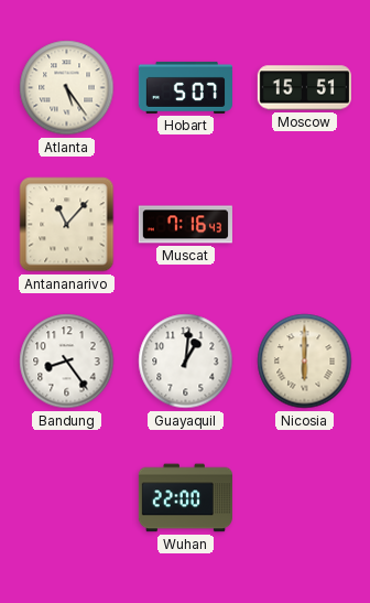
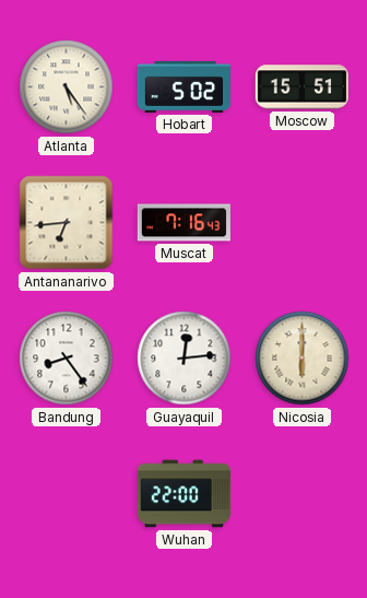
Hobart: 5:07 -> 5:02 (183, 86)
Antananarivo: 11:07 -> 6:44 (67, 223)
Guayaquil: 1:01 -> 12:14 (185, 359)
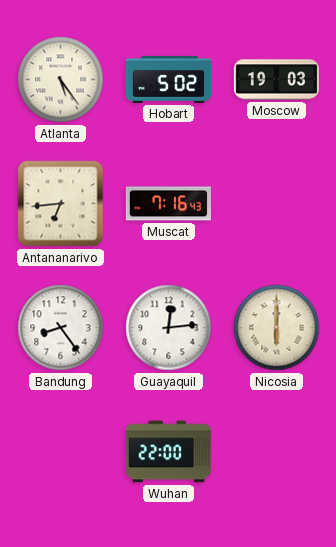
Moscow: 15:51 -> 19:03 (276, 80)
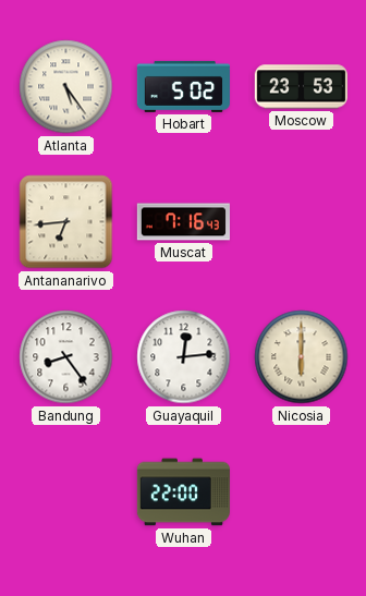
Moscow: 19:03 -> 23:53 (301, 87)
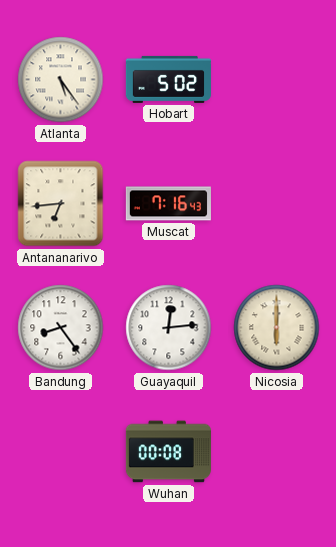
Moscow: 23:53 -> none (301, 87)
Wuhan: 22:00 -> 00:08 (168, 452)
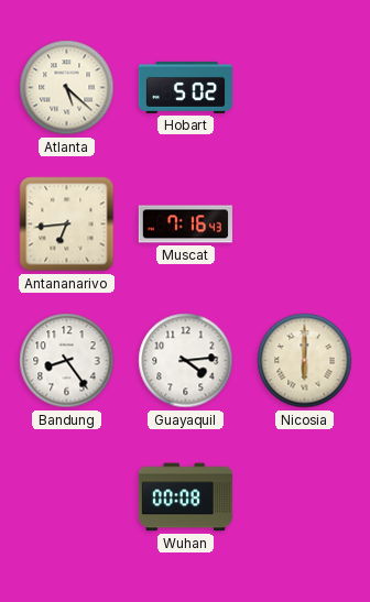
Atlanta: 5:24 -> 5:22 (67, 88)
Guayaquil: 12:14 -> 4:14 (186, 361)
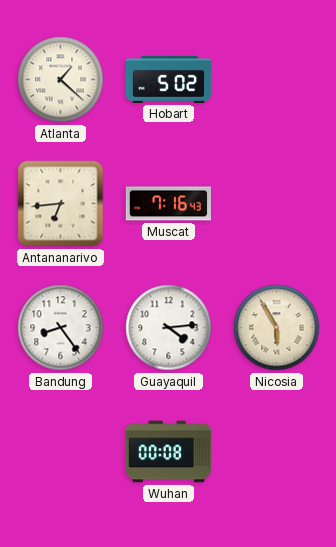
Atlanta: 5:22 -> 1:22 (61, 80)
Nicosia: 6:00 -> 5:55 (277, 328)
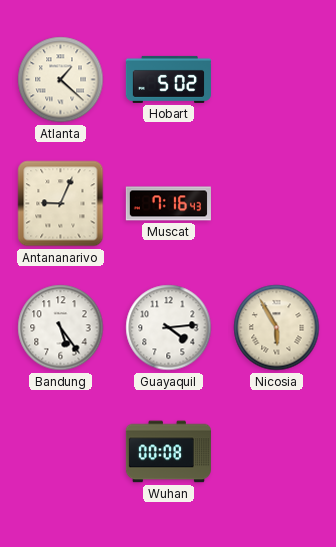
Antananarivo: 6:44 -> 9:04 (61, 204)
Bandung: 8:24 -> 5:24 (61, 328)
